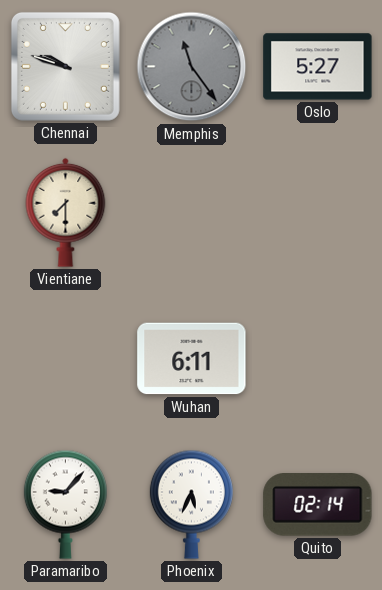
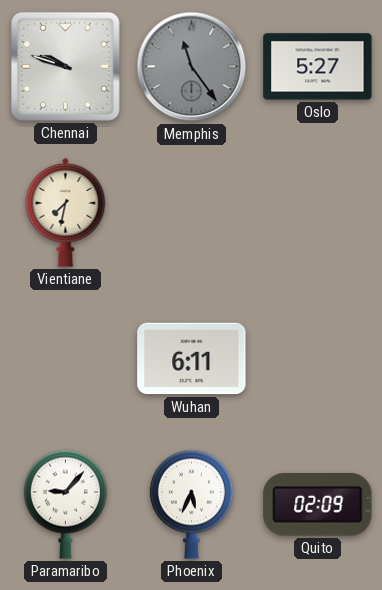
Vientiane: 7:30 -> 7:32 (66, 212)
Quito: 02:14 -> 02:09 (318, 505)
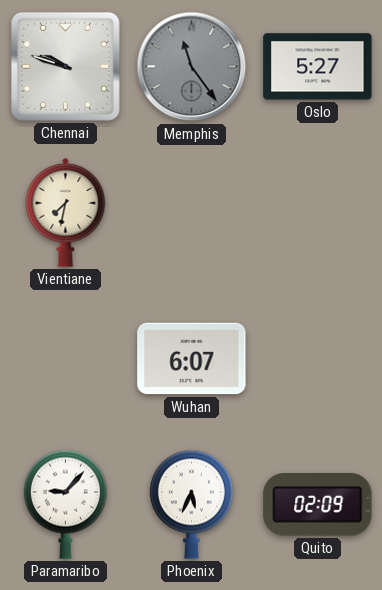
Wuhan: 6:11 -> 6:07 (192, 359)
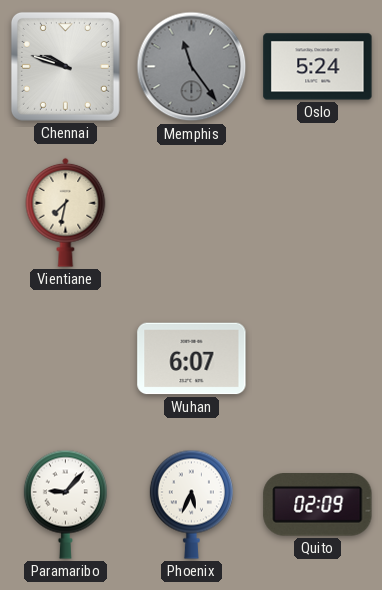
Oslo: 5:27 -> 5:24 (318, 67)
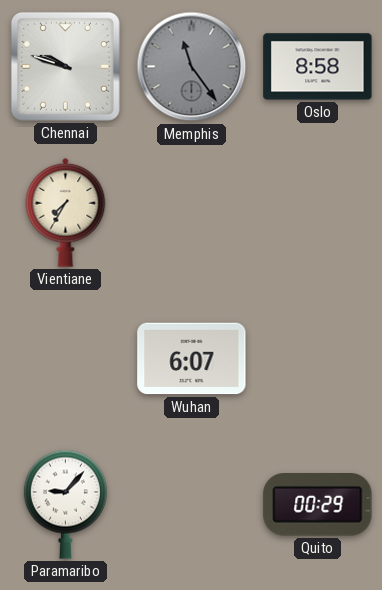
Oslo: 5:24 -> 8:58 (318, 67)
Vientiane: 7:32 -> 7:35 (66, 212)
Phoenix: 5:34 -> none (191, 504)
Quito: 02:09 -> 00:29 (318, 505)
